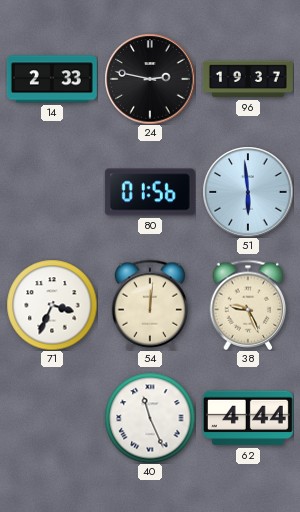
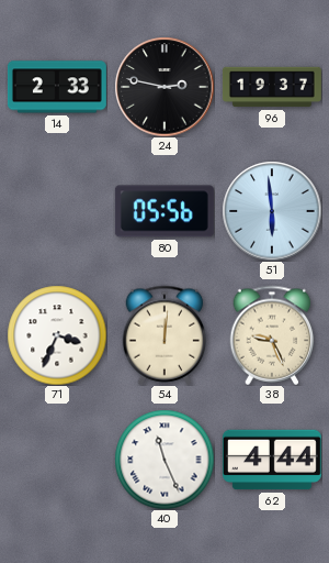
80: 01:56 -> 05:56 (164, 211)
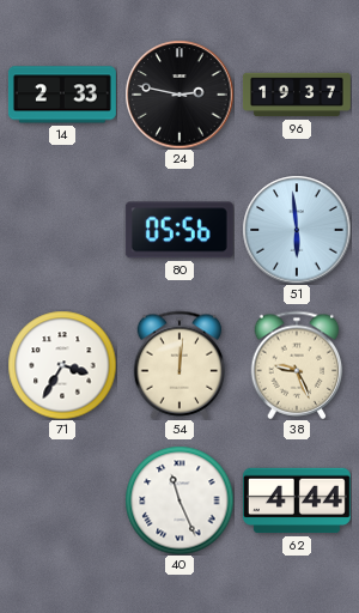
71: 3:34 -> 3:35 (62, 365)
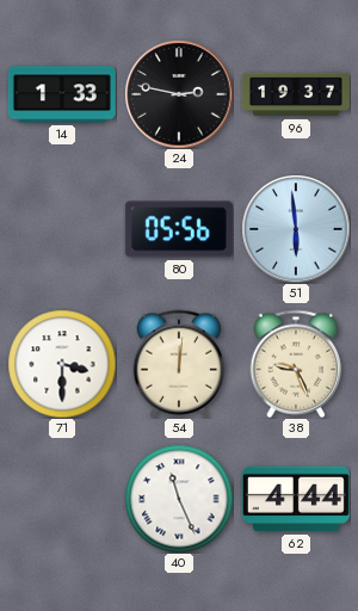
14: 2:33 -> 1:33 (62, 94)
71: 3:35 -> 3:30 (62, 364)
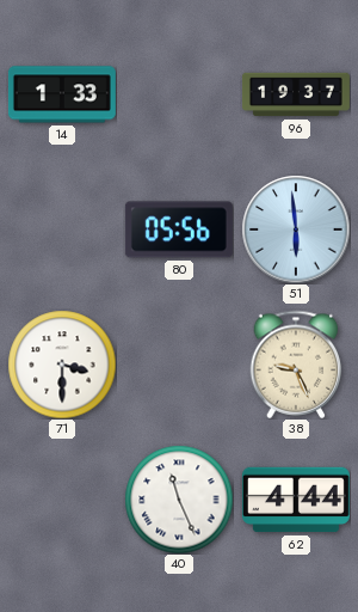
24: 2:47 -> none (179, 94)
54: 12:01 -> none (179, 364)
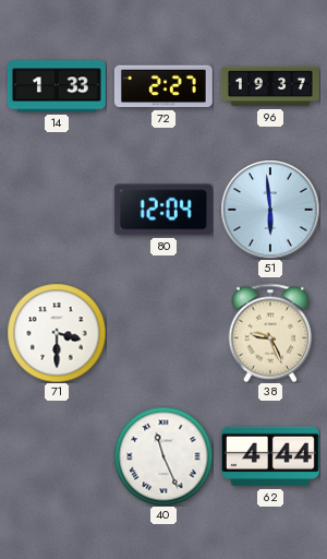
72: none -> 2:27 (163, 86)
80: 05:56 -> 12:04 (163, 210)
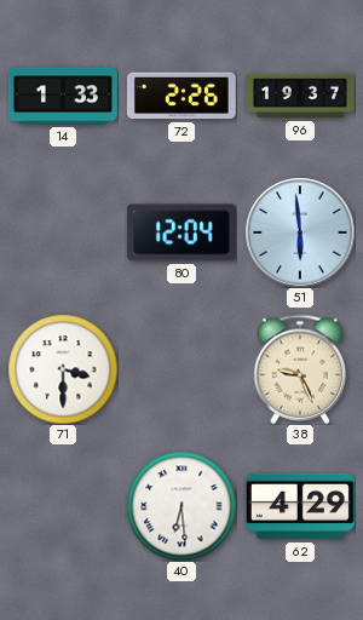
72: 2:27 -> 2:26 (181, 96)
40: 11:26 -> 6:29 (181, 506)
62: 4:44 -> 4:29 (300, 506)
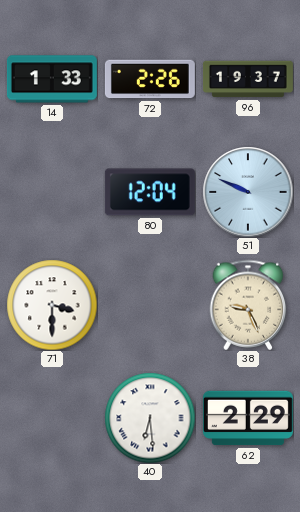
51: 5:59 -> 9:49 (248, 192)
62: 4:29 -> 2:29 (248, 418)
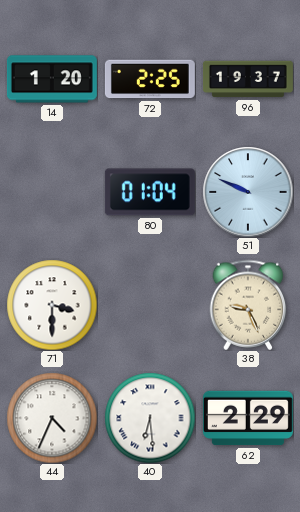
14: 1:33 -> 1:20 (52, 79)
72: 2:26 -> 2:25 (150, 79)
80: 12:04 -> 01:04 (150, 192)
44: none -> 4:34 (52, 418)
